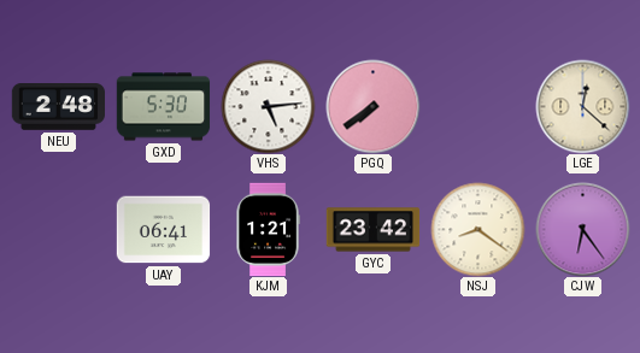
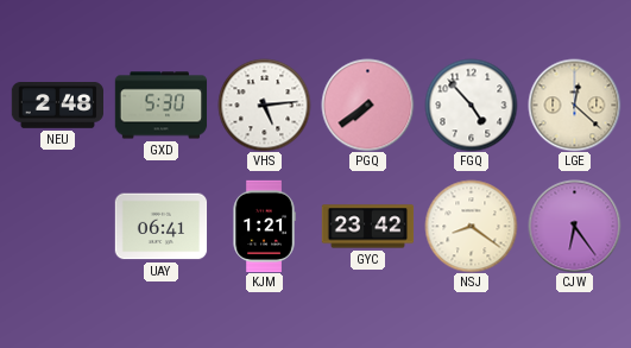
FGQ: none -> 4:53 (471, 105)
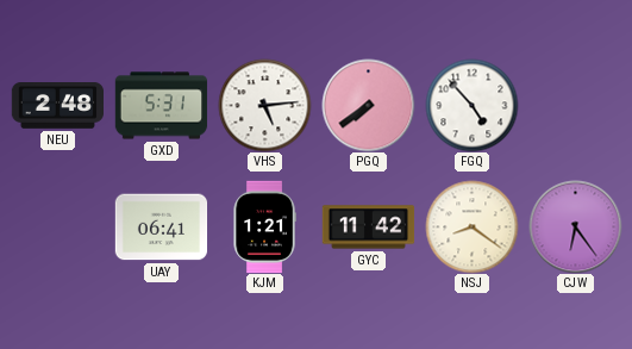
GXD: 5:30 -> 5:31 (161, 106)
LGE: 12:22 -> none (574, 105)
GYC: 23:42 -> 11:42 (368, 228)
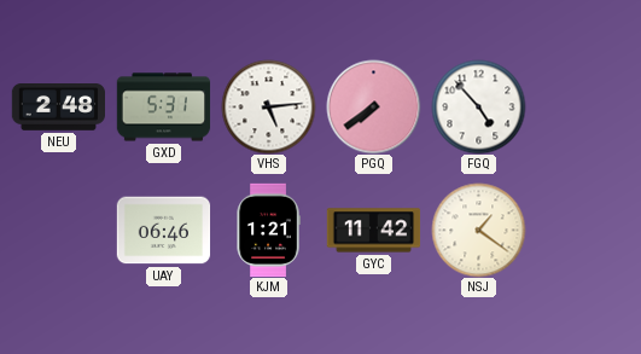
UAY: 06:41 -> 06:46 (163, 231)
NSJ: 8:21 -> 1:21 (478, 230)
CJW: 6:24 -> none (575, 226)
